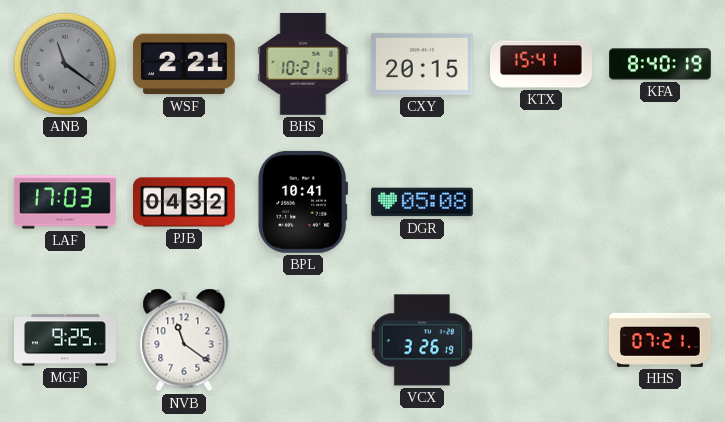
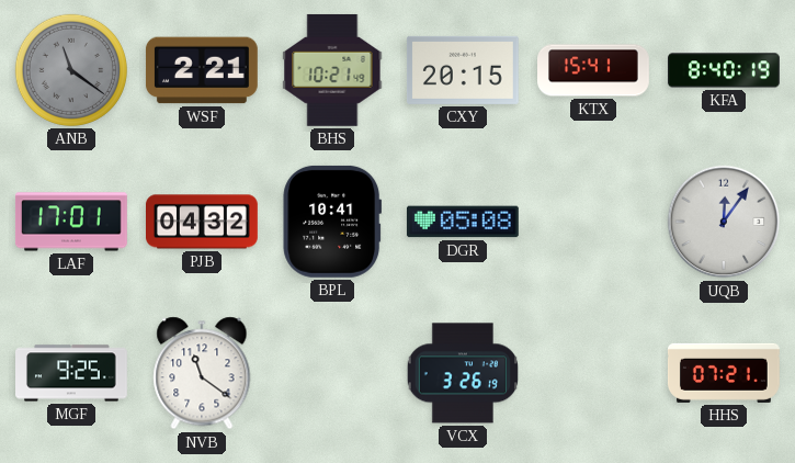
LAF: 17:03 -> 17:01 (71, 222)
UQB: none -> 12:06 (724, 222)
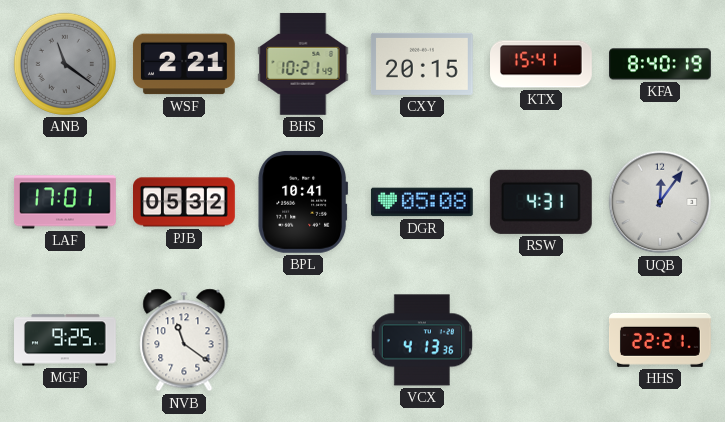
PJB: 04:32 -> 05:32 (185, 202)
RSW: none -> 4:31 (541, 202)
VCX: 3:26 -> 4:13 (422, 340)
HHS: 07:21 -> 22:21 (660, 340)
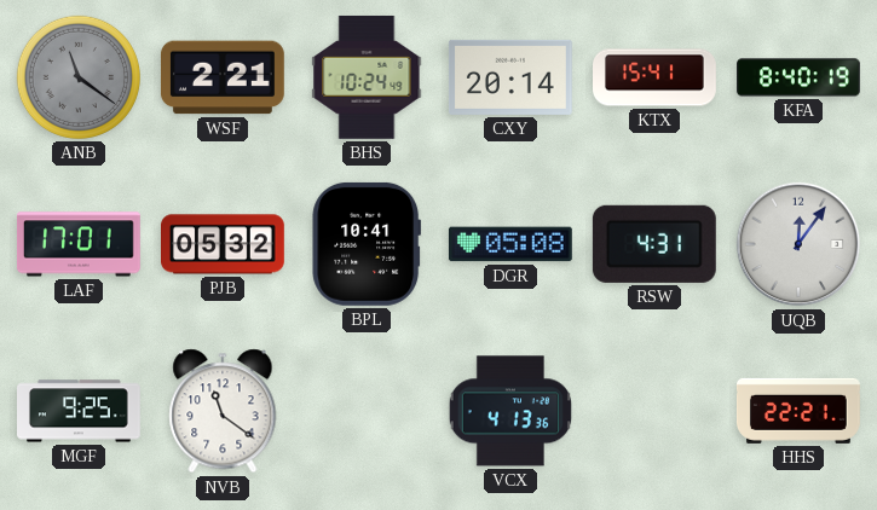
BHS: 10:21 -> 10:24 (367, 77)
CXY: 20:15 -> 20:14 (510, 77)
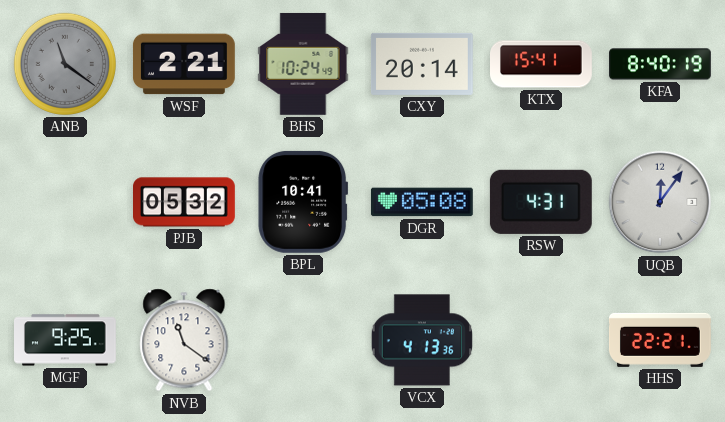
LAF: 17:01 -> none (79, 244)
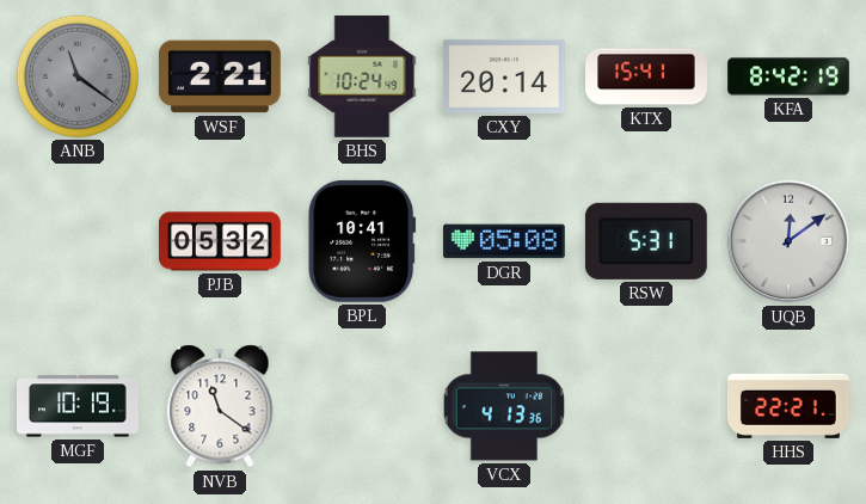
KFA: 8:40 -> 8:42 (790, 76)
RSW: 4:31 -> 5:31 (646, 241)
UQB: 12:06 -> 12:09 (788, 241)
MGF: 9:25 -> 10:19 (79, 406)
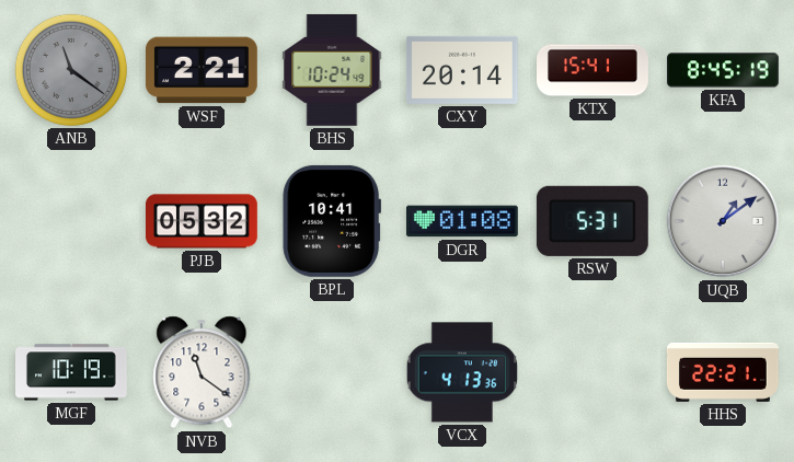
KFA: 8:42 -> 8:45 (724, 70)
DGR: 05:08 -> 01:08 (462, 221)
UQB: 12:09 -> 1:09 (723, 221)
